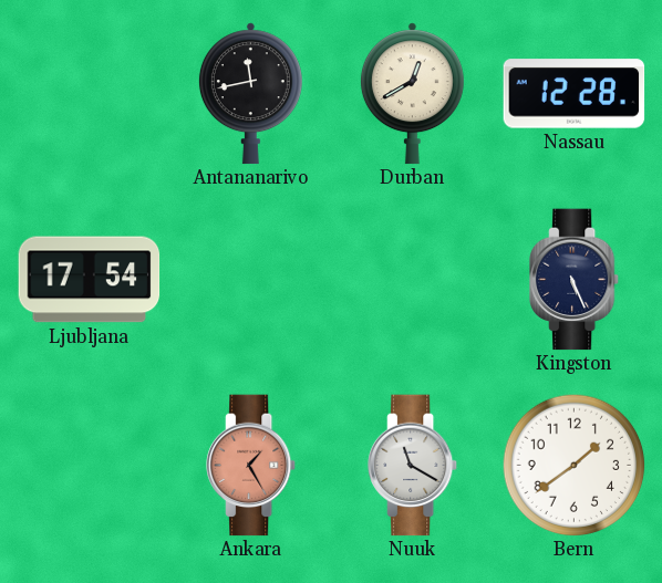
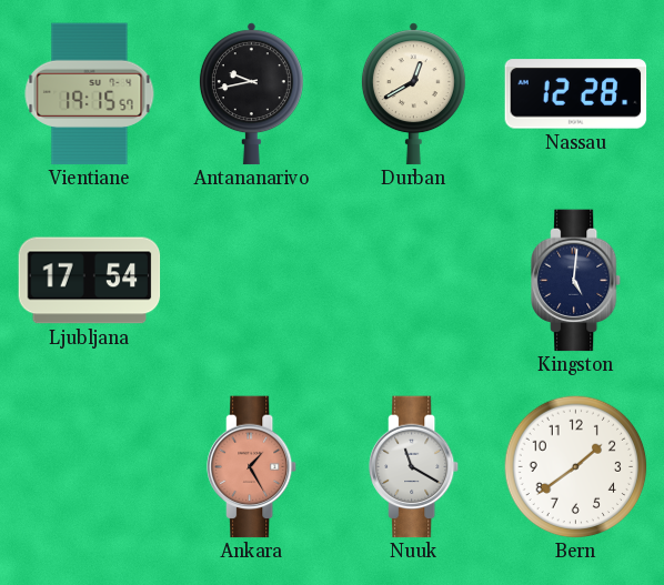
Vientiane: none -> 19:15 (90, 94)
Antananarivo: 11:43 -> 9:43 (251, 94)
Kingston: 5:26 -> 5:01 (577, 281)
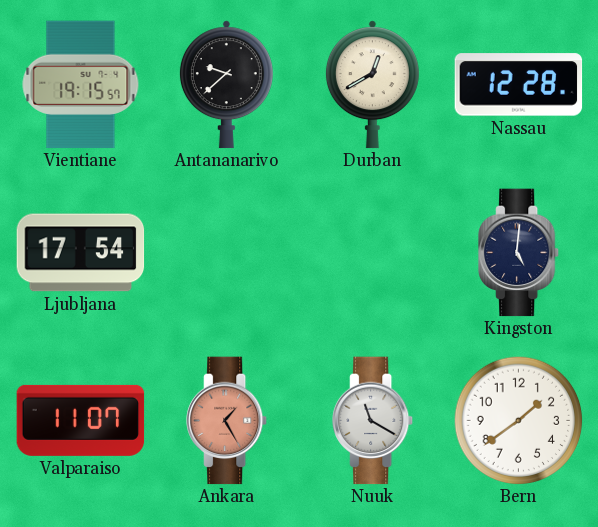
Antananarivo: 9:43 -> 9:38 (226, 85)
Valparaiso: none -> 11:07 (81, 420)
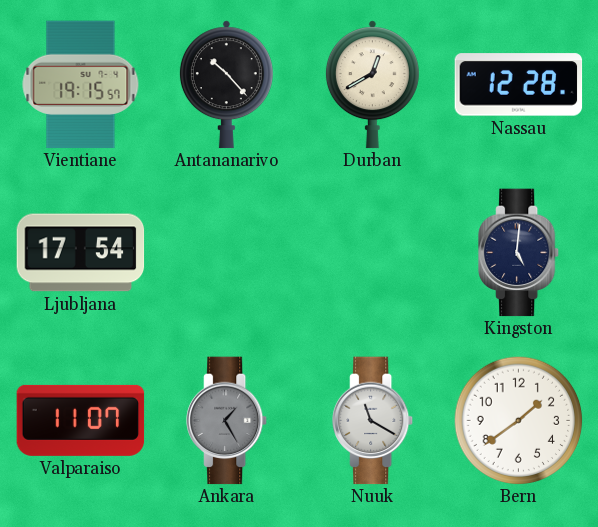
Antananarivo: 9:38 -> 10:23 (226, 85)
Ankara dial: salmon -> grey (228, 421)
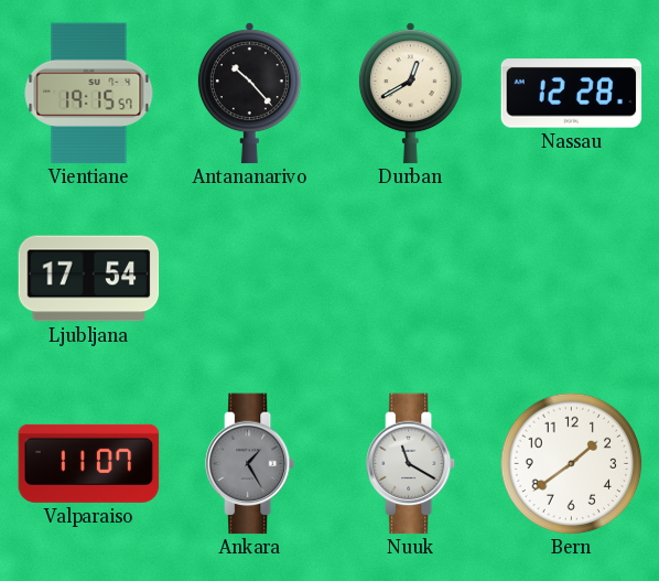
Kingston: 5:01 -> none (520, 253)
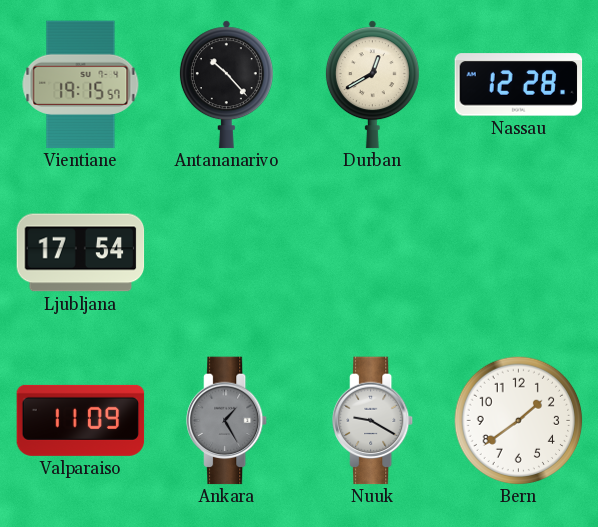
Valparaiso: 11:07 -> 11:09 (81, 420)
Nuuk: 11:20 -> 9:20 (374, 421)
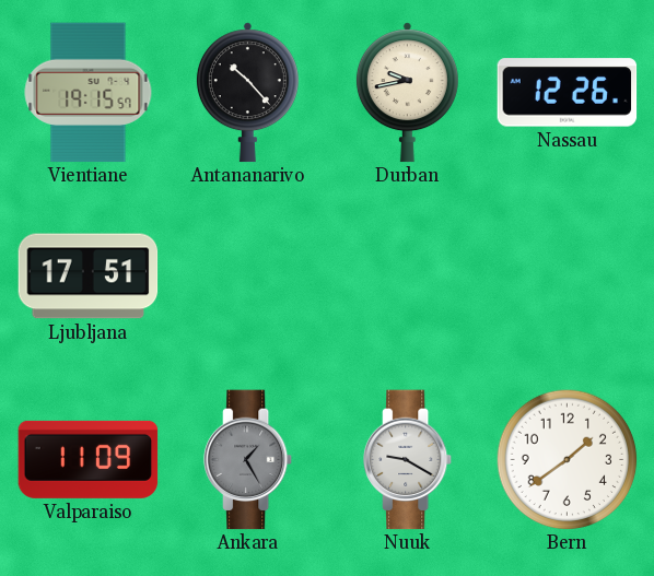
Durban: 12:40 -> 9:43 (407, 93)
Nassau: 12:28 -> 12:26 (568, 93)
Ljubljana: 17:54 -> 17:51 (89, 277)
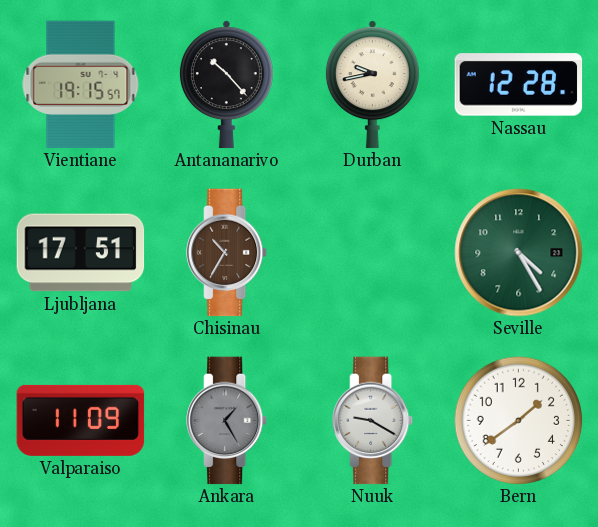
Nassau: 12:26 -> 12:28 (519, 85)
Chisinau: none -> 10:35 (228, 253)
Seville: none -> 4:25 (519, 253)
